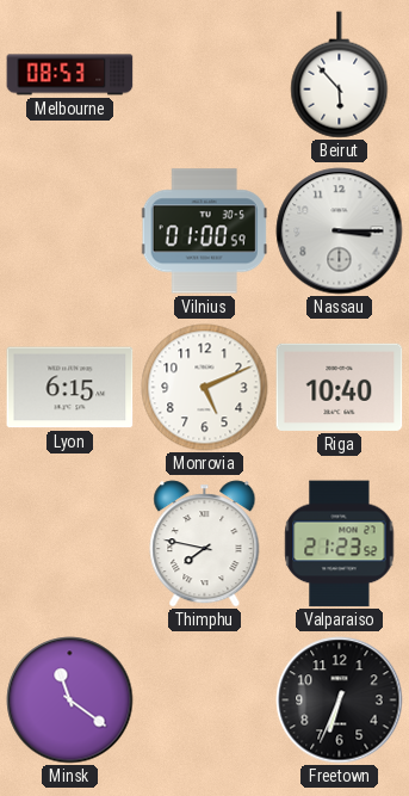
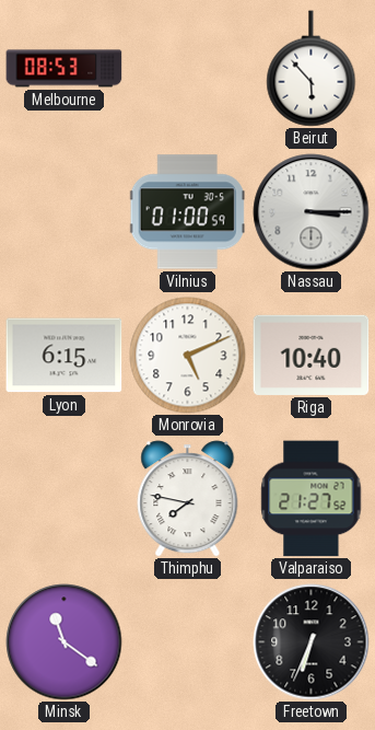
Valparaiso: 21:23 -> 21:27 (312, 499)
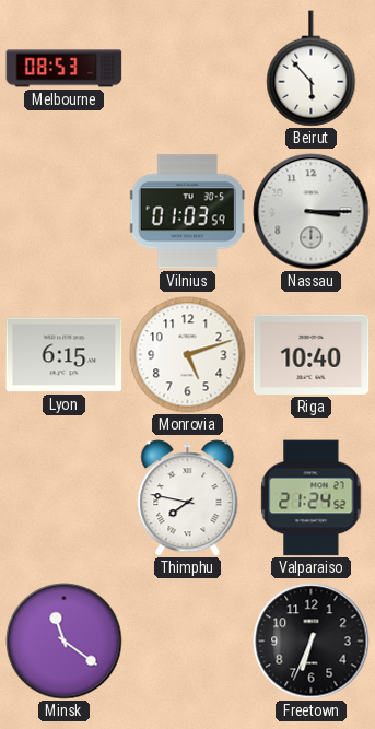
Vilnius: 01:00 -> 01:03 (187, 212)
Monrovia: 5:11 -> 5:12 (188, 355)
Valparaiso: 21:27 -> 21:24 (312, 498)
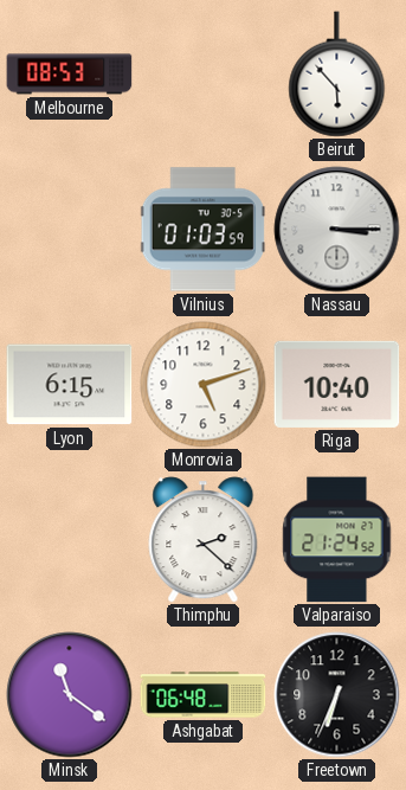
Thimphu: 7:47 -> 2:22 (204, 540)
Ashgabat: none -> 06:48 (204, 695)
